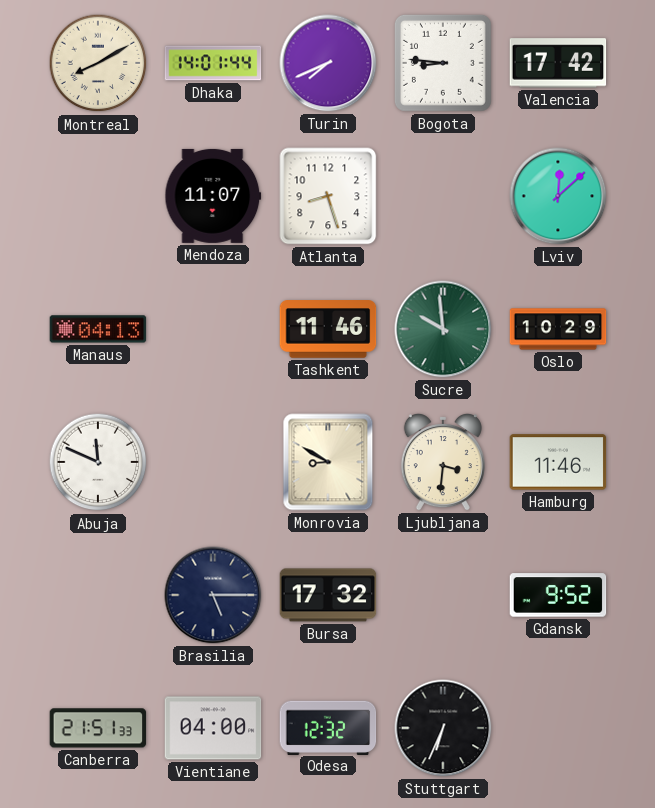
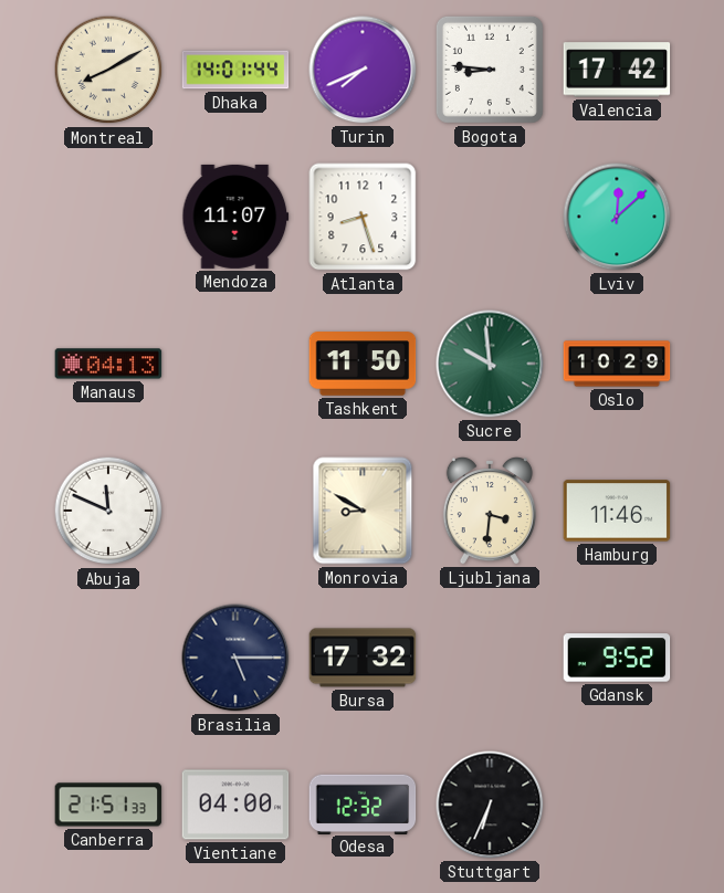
Tashkent: 11:46 -> 11:50 (363, 364)
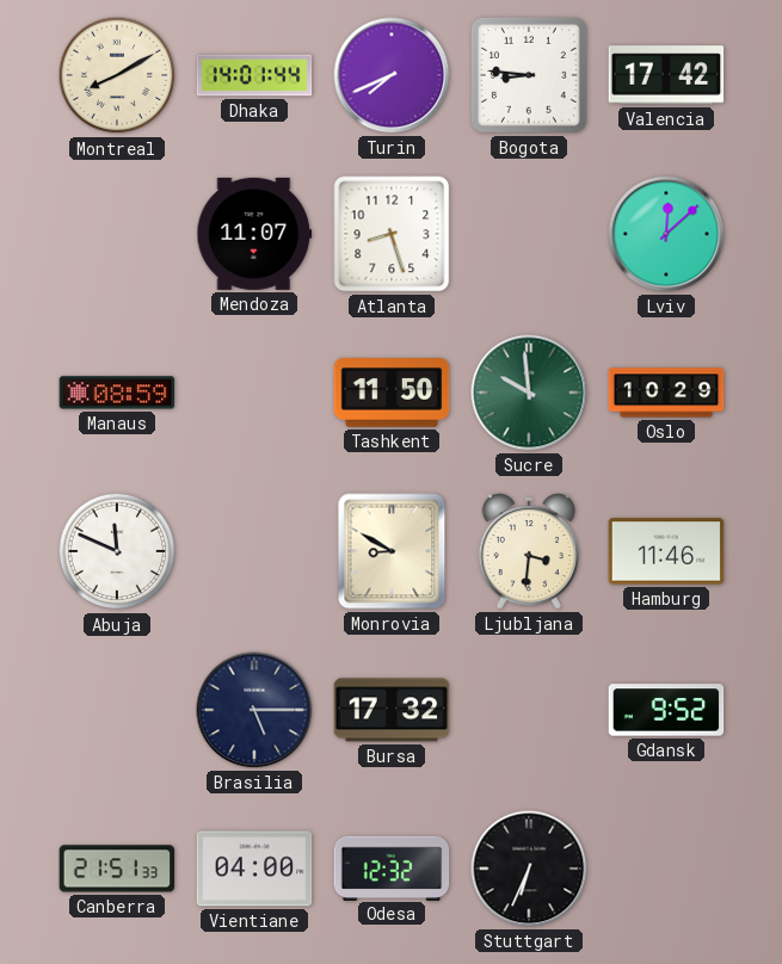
Manaus: 04:13 -> 08:59 (117, 393)
